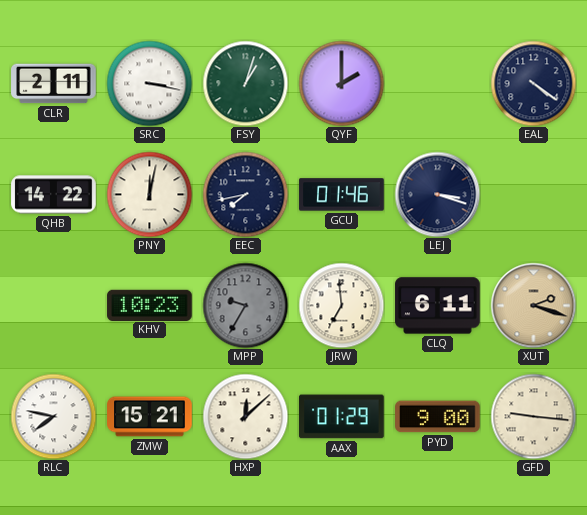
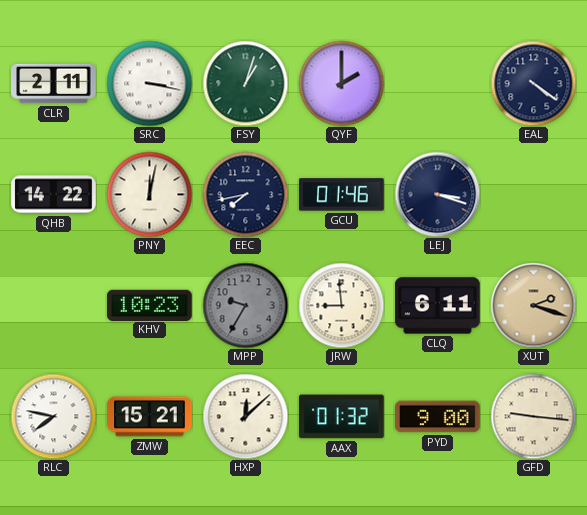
JRW: 6:59 -> 8:59 (341, 305)
AAX: 01:29 -> 01:32 (342, 417)
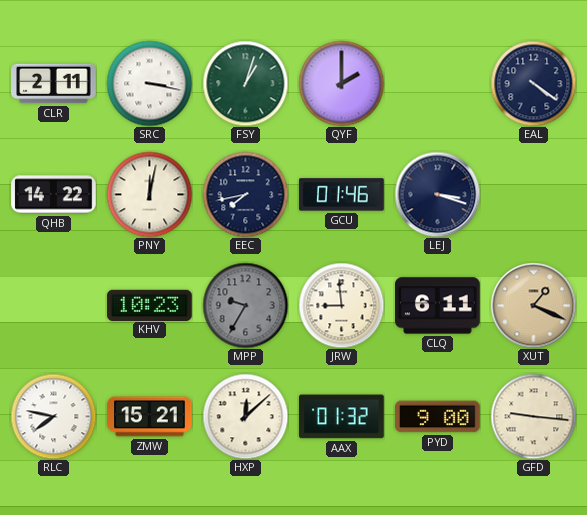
XUT: 2:18 -> 1:19 (533, 305)
